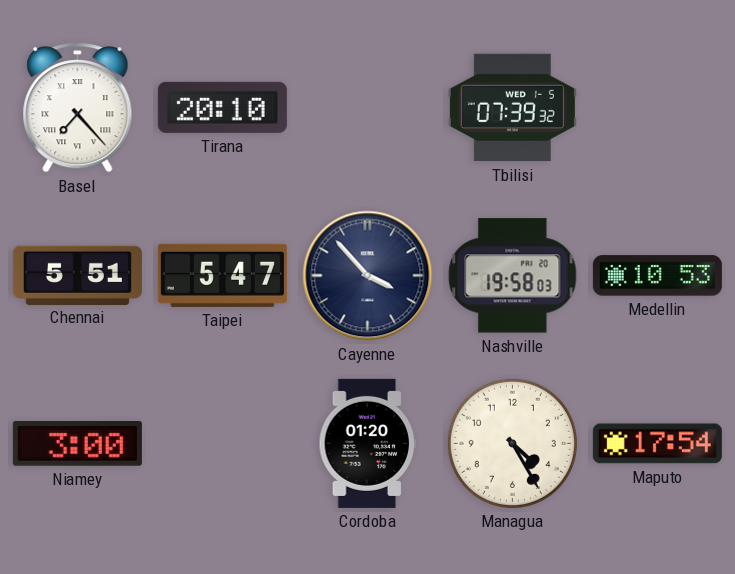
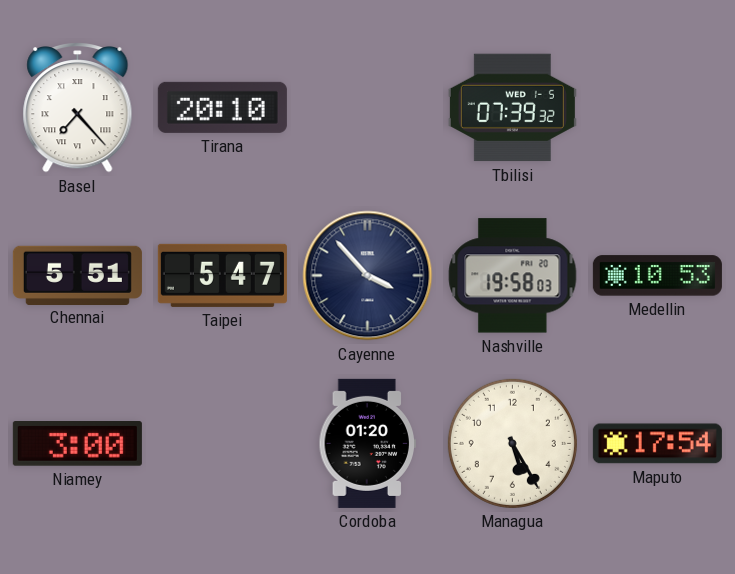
Managua: 4:25 -> 5:25 (512, 443)
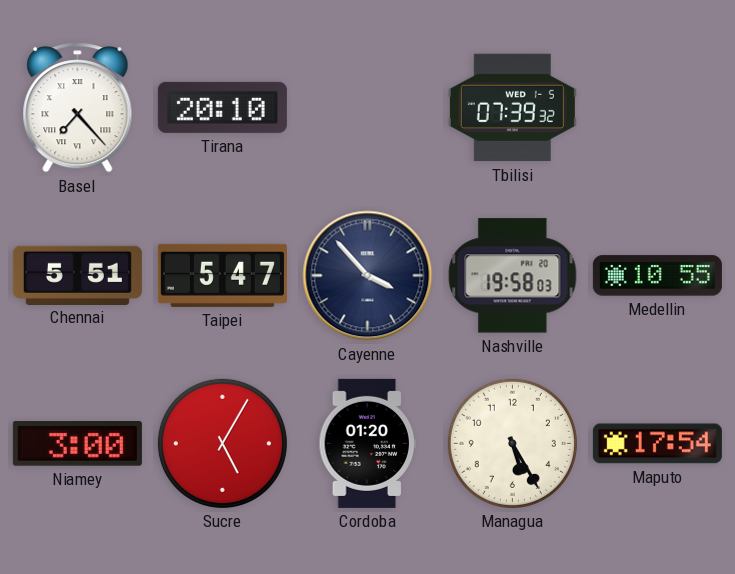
Medellin: 10:53 -> 10:55 (657, 276)
Sucre: none -> 5:05 (222, 443)
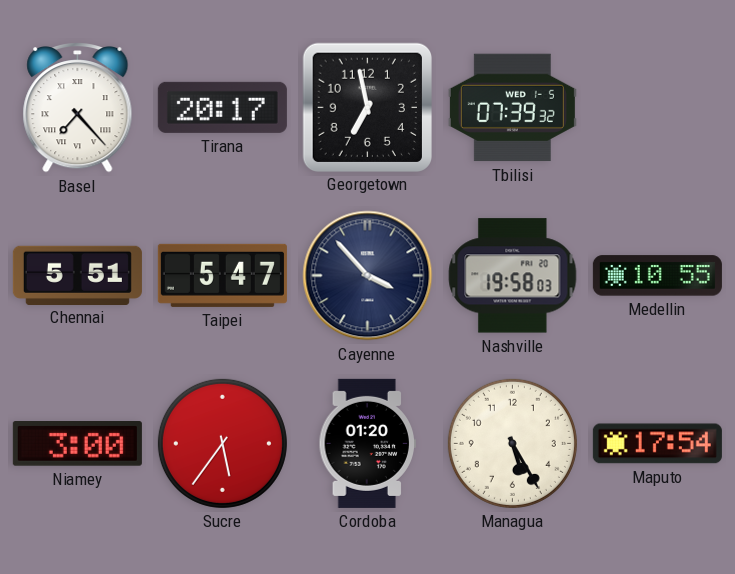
Tirana: 20:10 -> 20:17 (222, 107)
Georgetown: none -> 6:58 (367, 107)
Sucre: 5:05 -> 5:36 (222, 443)
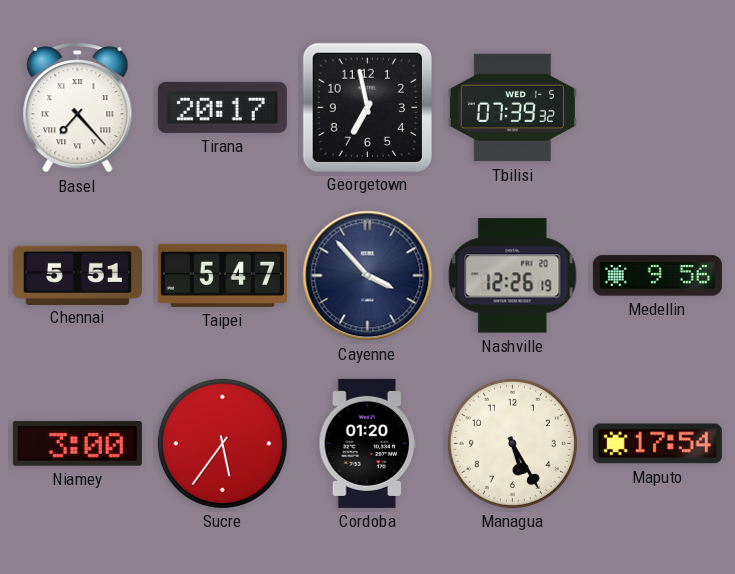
Nashville: 19:58 -> 12:26 (513, 276)
Medellin: 10:55 -> 9:56 (657, 276)
